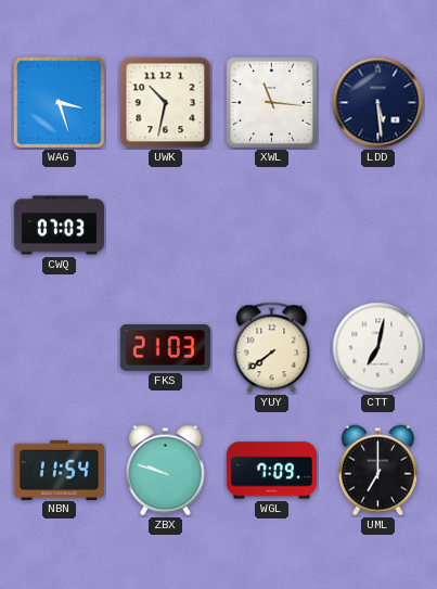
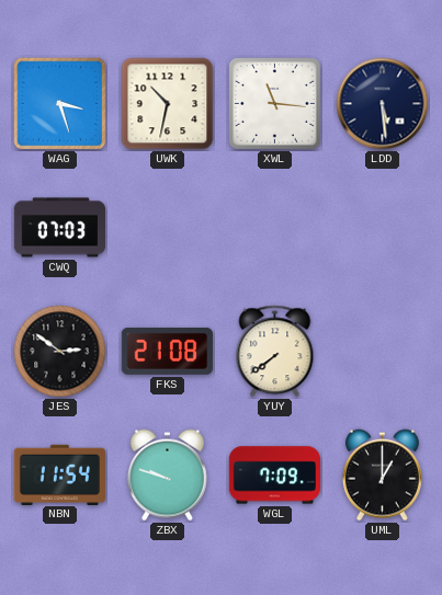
JES: none -> 2:51 (60, 352)
FKS: 21:03 -> 21:08 (167, 351)
CTT: 7:02 -> none (378, 348)
UML: 7:00 -> 1:00 (382, 476)
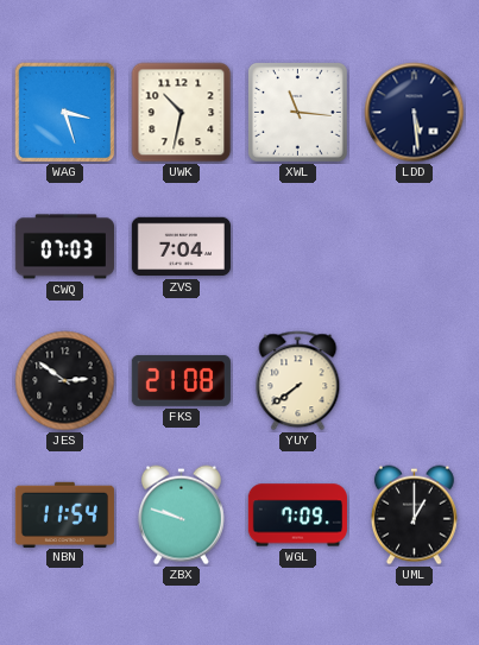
ZVS: none -> 7:04 (181, 247)
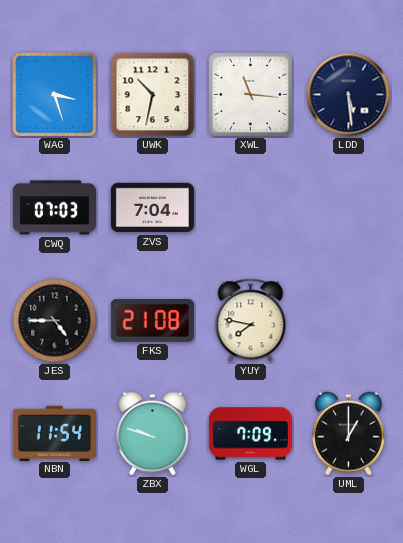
JES: 2:51 -> 4:45 (55, 321)
YUY: 7:39 -> 7:47 (251, 321)
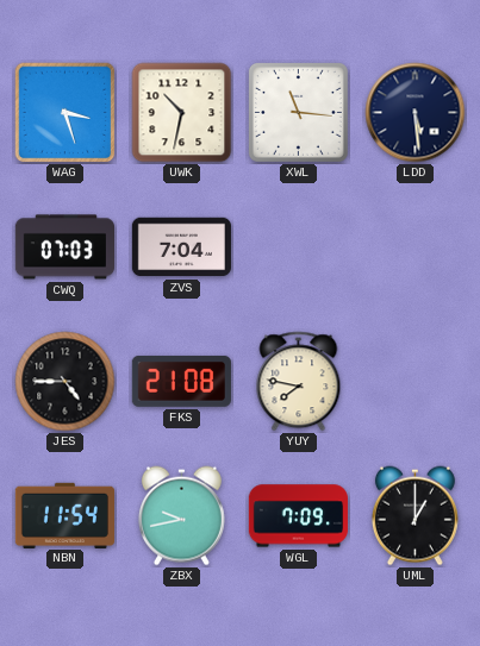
ZBX: 9:48 -> 9:43 (181, 516)
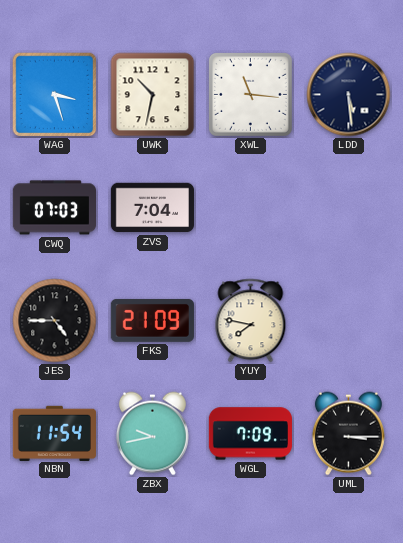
FKS: 21:08 -> 21:09 (152, 320)
UML: 1:00 -> 3:15 (348, 434)
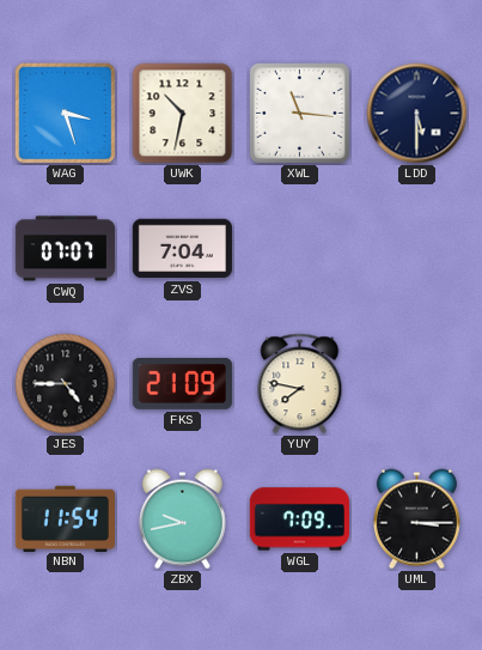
LDD: 5:29 -> 5:30 (417, 114)
CWQ: 07:03 -> 07:07 (65, 249)
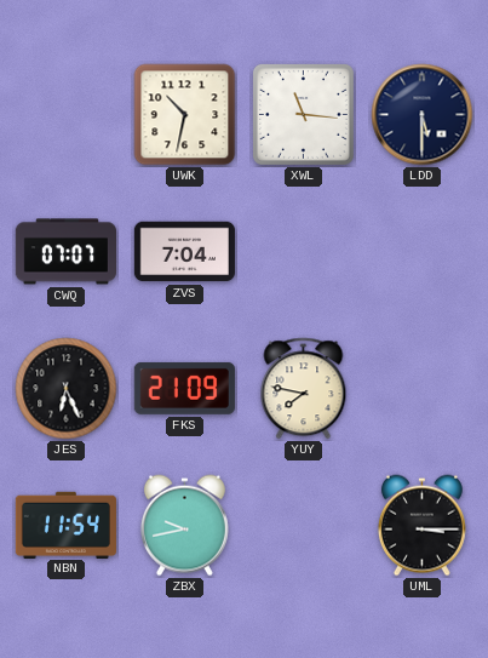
WAG: 3:27 -> none (66, 114)
JES: 4:45 -> 6:26 (67, 389)
WGL: 7:09 -> none (299, 520)
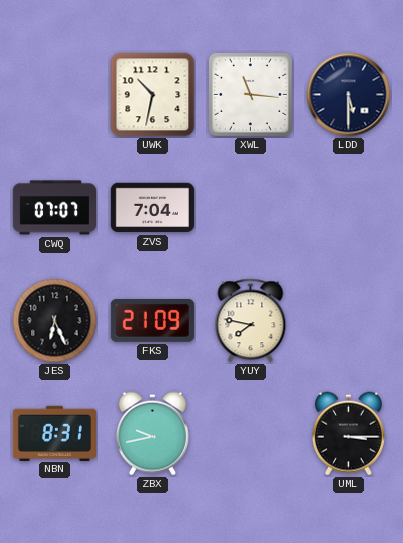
NBN: 11:54 -> 8:31 (54, 433)
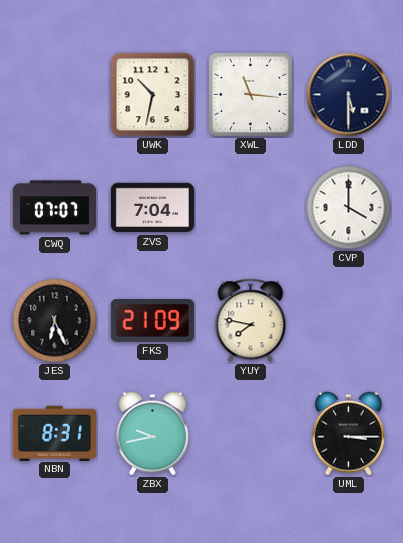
CVP: none -> 4:00 (349, 208)
